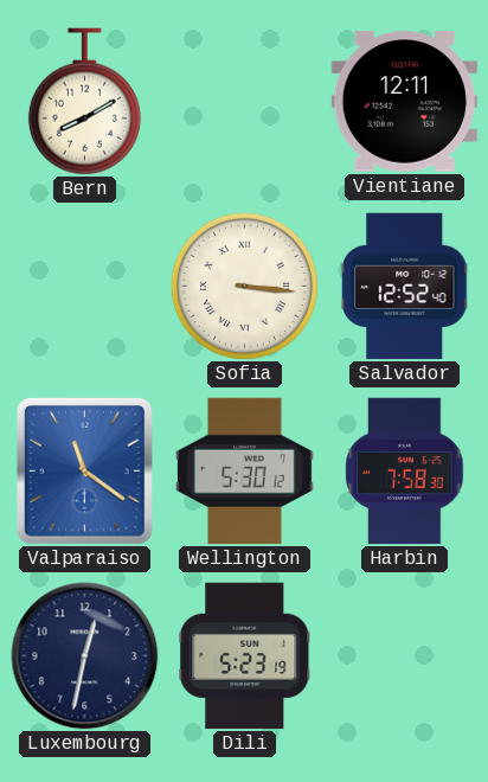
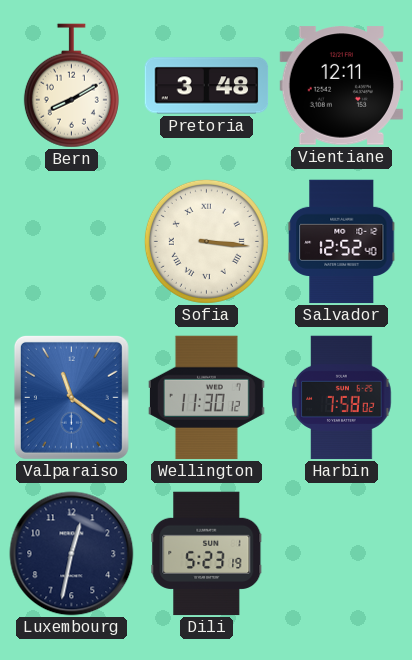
Pretoria: none -> 3:48 (207, 86)
Wellington: 5:30 -> 11:30 (206, 398)
Harbin: 7:58:30 -> 7:58:02 (342, 398)
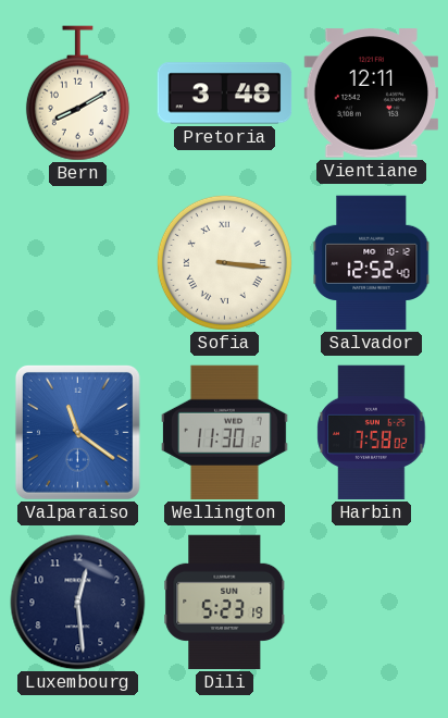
Luxembourg: 12:32 -> 12:29 (78, 603)
